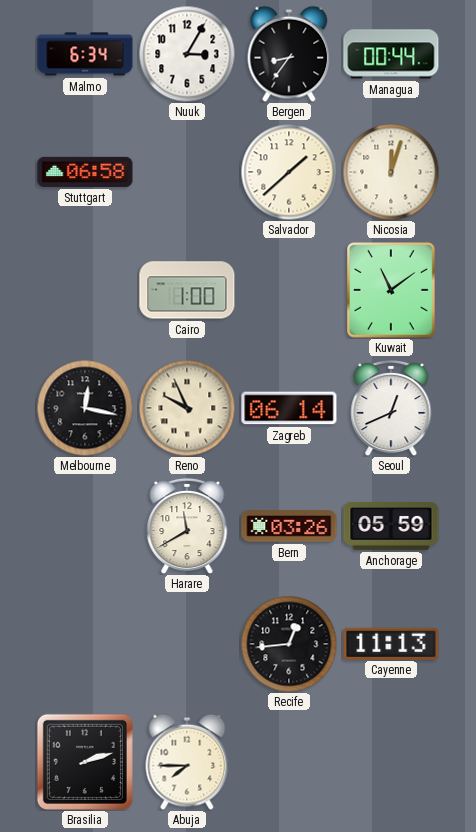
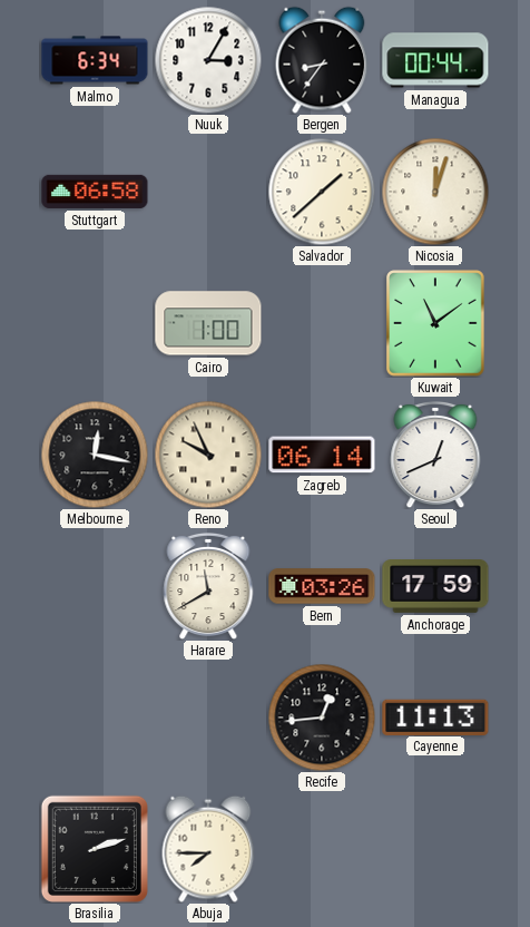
Anchorage: 05:59 -> 17:59 (435, 587)
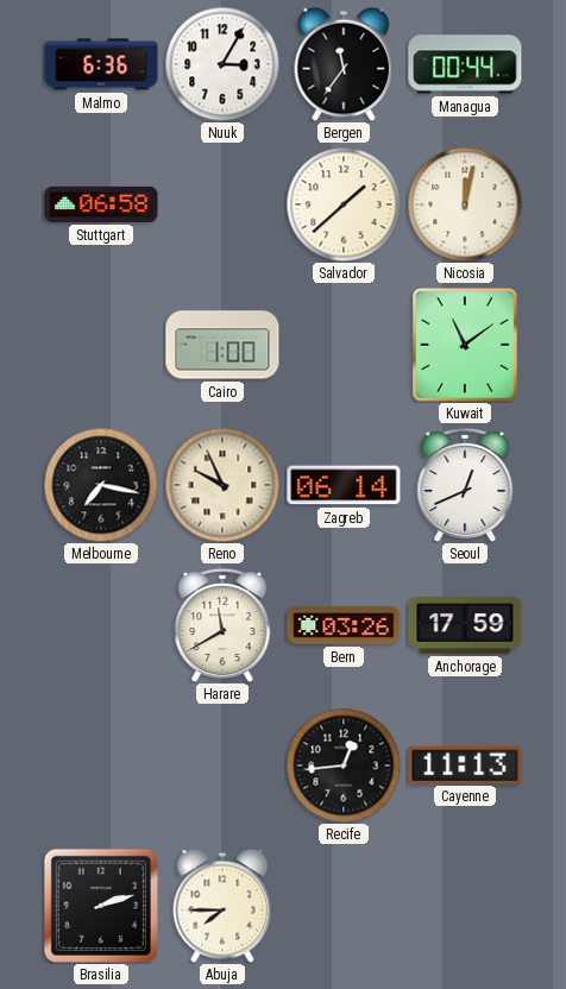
Malmo: 6:34 -> 6:36 (101, 64)
Bergen: 8:36 -> 11:36 (344, 64)
Nicosia: 12:03 -> 12:02 (465, 204)
Melbourne: 12:17 -> 7:17 (101, 485)
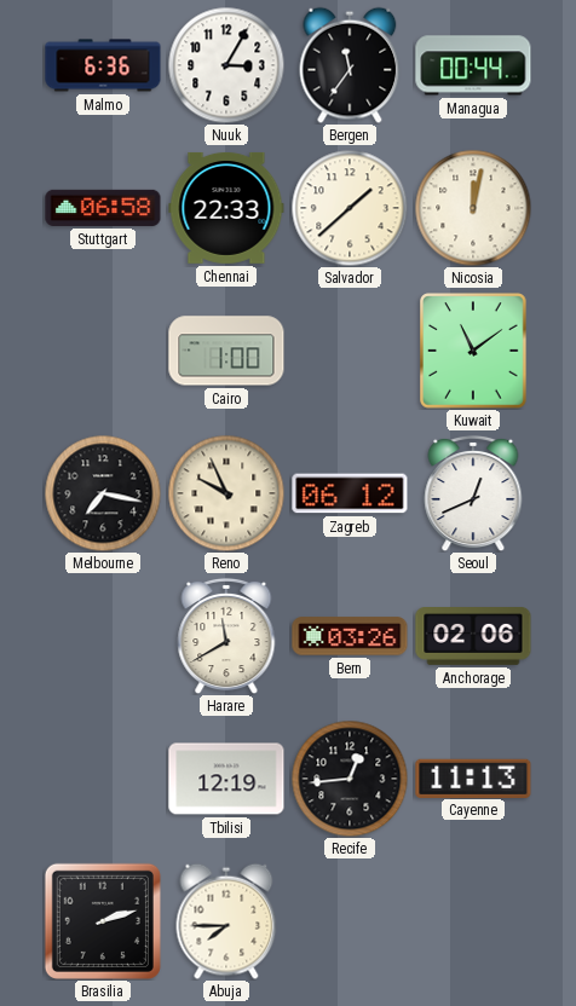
Chennai: none -> 22:33 (226, 208)
Zagreb: 06:14 -> 06:12 (350, 493)
Anchorage: 17:59 -> 02:06 (473, 637)
Tbilisi: none -> 12:19 (226, 779)
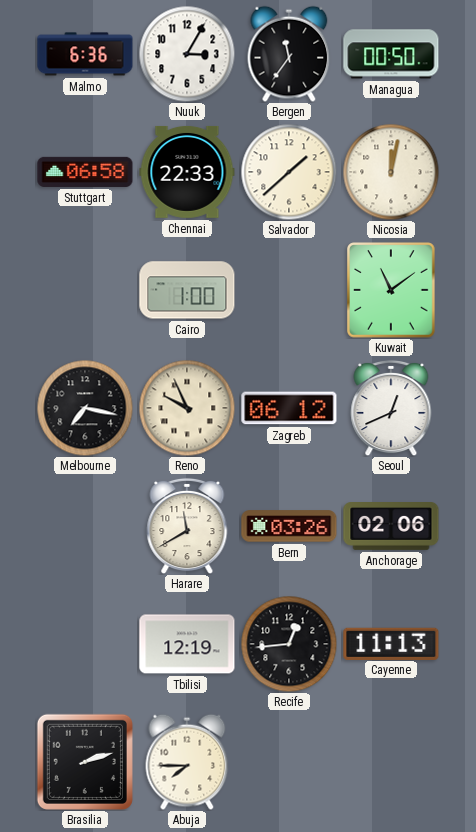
Managua: 00:44 -> 00:50 (391, 54)
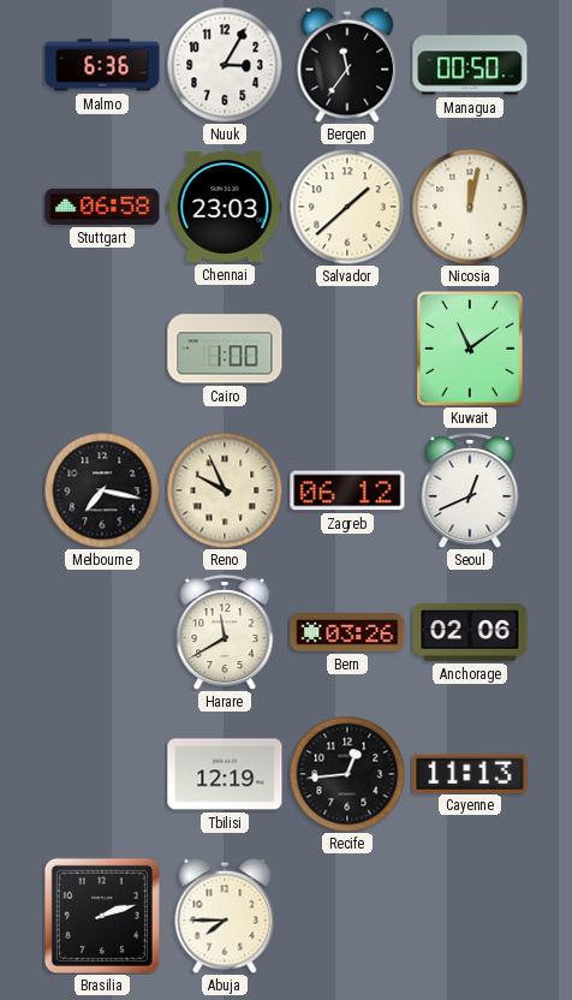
Chennai: 22:33 -> 23:03 (225, 207)
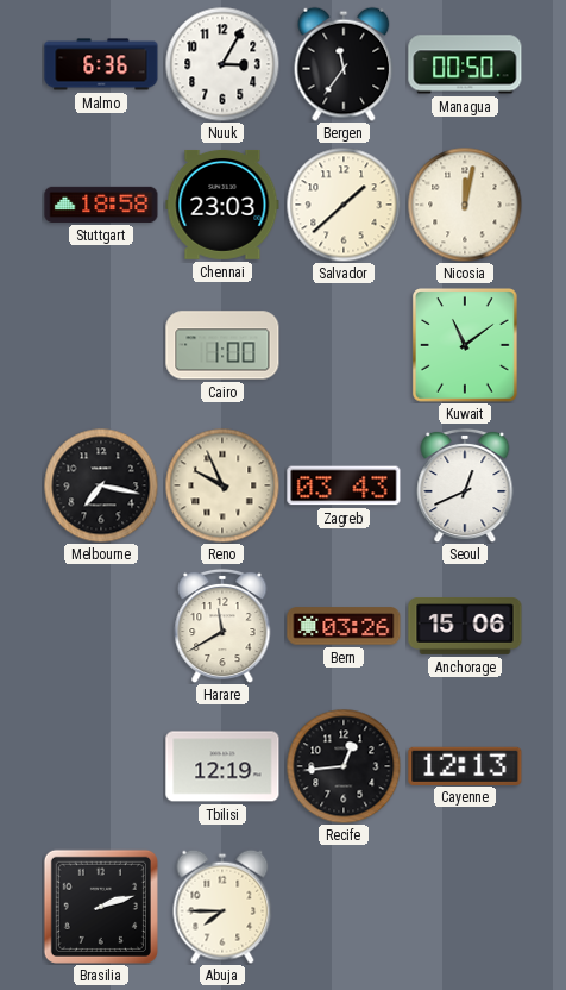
Stuttgart: 06:58 -> 18:58 (101, 205)
Zagreb: 06:12 -> 03:43 (344, 485)
Anchorage: 02:06 -> 15:06 (465, 627)
Cayenne: 11:13 -> 12:13 (465, 765)
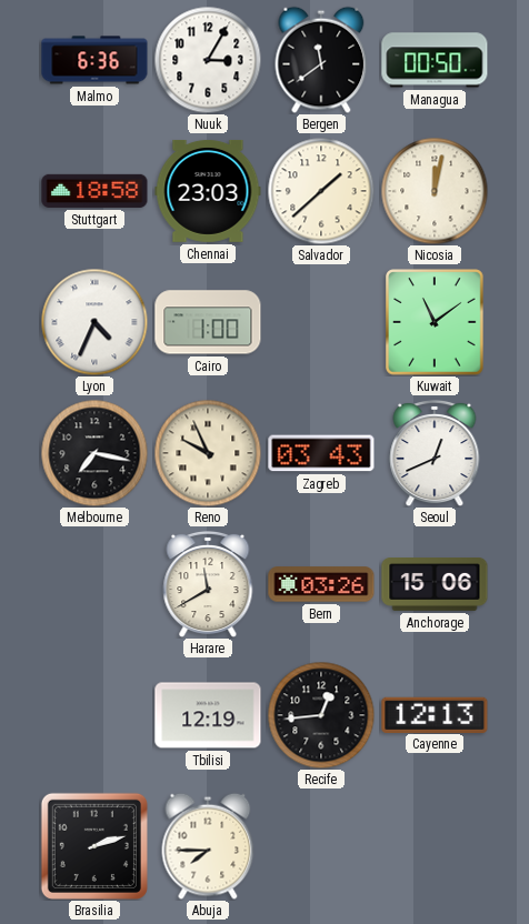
Bergen: 11:36 -> 11:39 (321, 60)
Lyon: none -> 4:34 (94, 322)
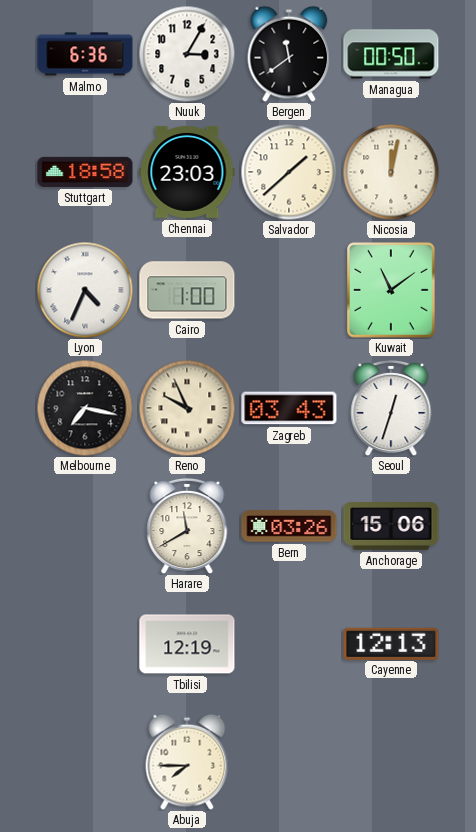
Seoul: 12:41 -> 12:33 (391, 408)
Recife: 12:44 -> none (321, 715)
Brasilia: 2:12 -> none (94, 846)
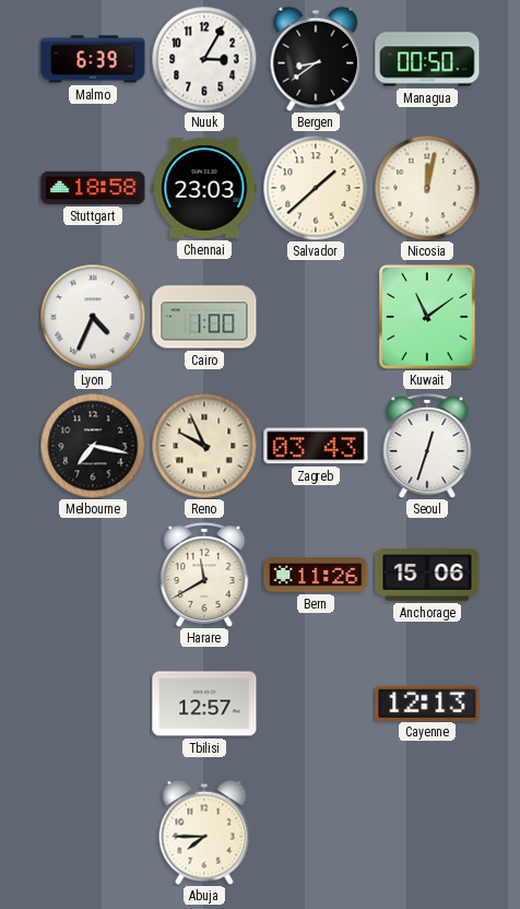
Malmo: 6:36 -> 6:39 (93, 59)
Bergen: 11:39 -> 8:39 (316, 59)
Bern: 03:26 -> 11:26 (316, 575)
Tbilisi: 12:19 -> 12:57 (204, 704)
